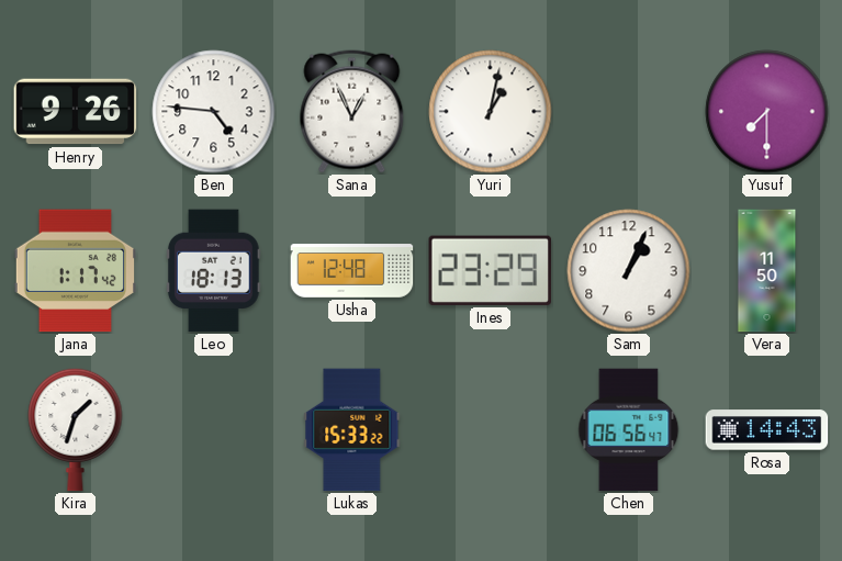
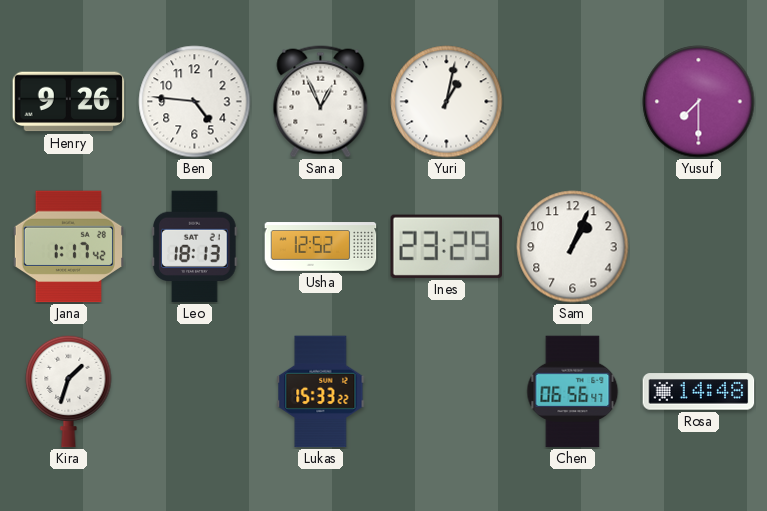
Usha: 12:48 -> 12:52 (321, 247)
Vera: 11:50 -> none (767, 271)
Rosa: 14:43 -> 14:48 (699, 392)
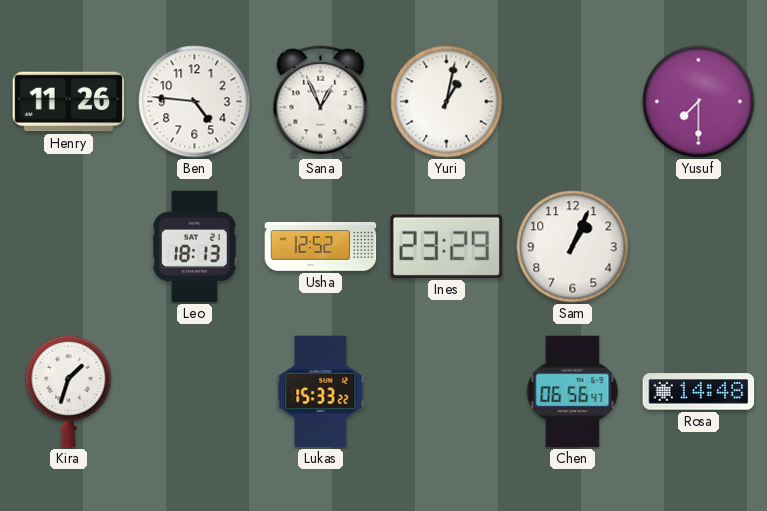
Henry: 9:26 -> 11:26 (69, 102)
Jana: 1:17 -> none (68, 247)
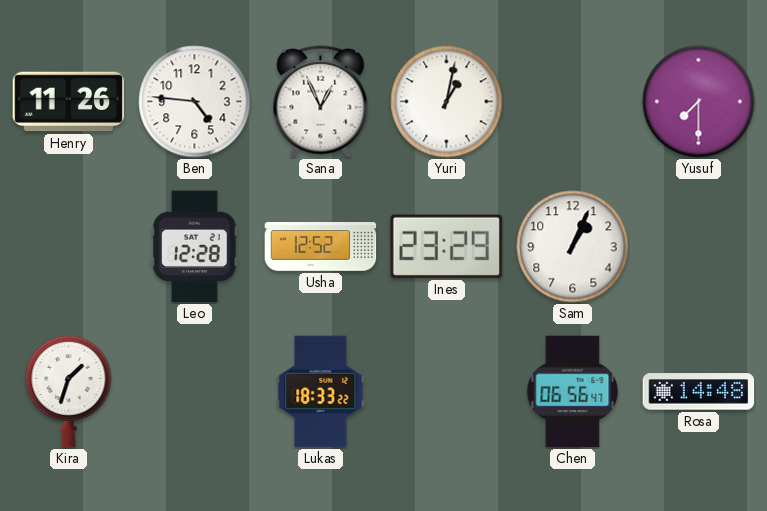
Leo: 18:13 -> 12:28 (195, 247)
Lukas: 15:33 -> 18:33 (321, 392)
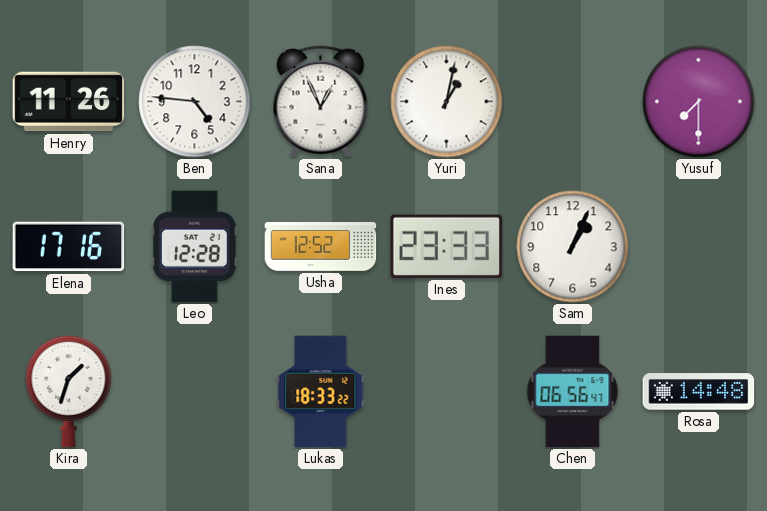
Elena: none -> 17:16 (69, 247)
Ines: 23:29 -> 23:33 (446, 246)
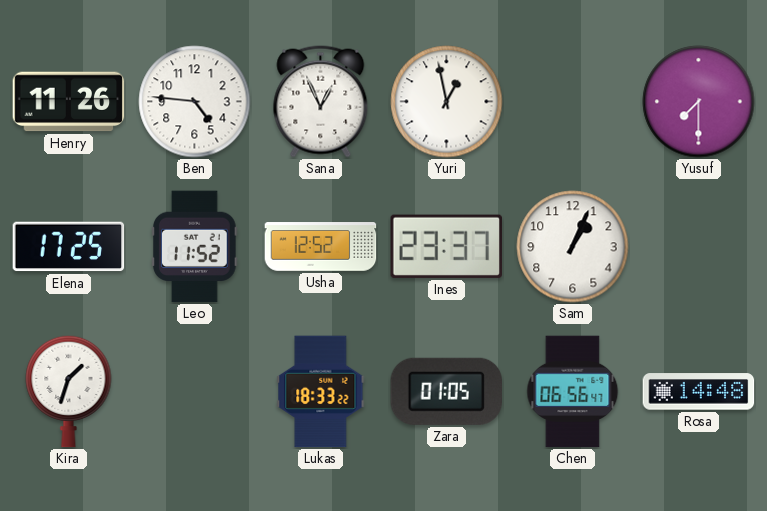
Yuri: 1:02 -> 12:58 (447, 102)
Elena: 17:16 -> 17:25 (69, 247)
Leo: 12:28 -> 11:52 (195, 247)
Ines: 23:33 -> 23:37 (446, 246)
Zara: none -> 01:05 (446, 391)
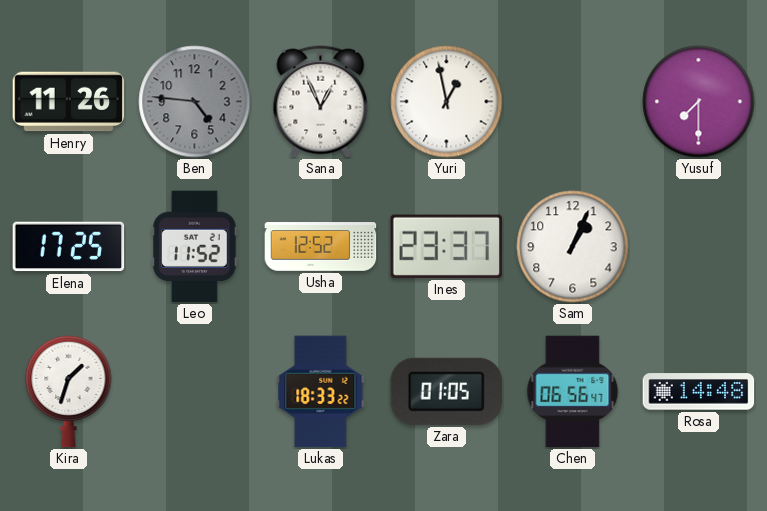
Ben dial: white -> grey (195, 102)
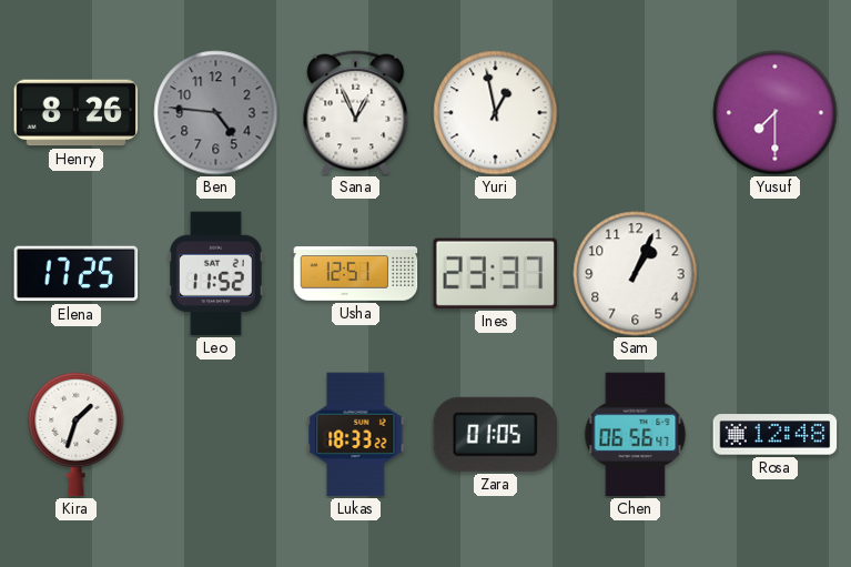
Henry: 11:26 -> 8:26 (77, 113)
Usha: 12:52 -> 12:51 (356, 274)
Rosa: 14:48 -> 12:48 (776, 435)
